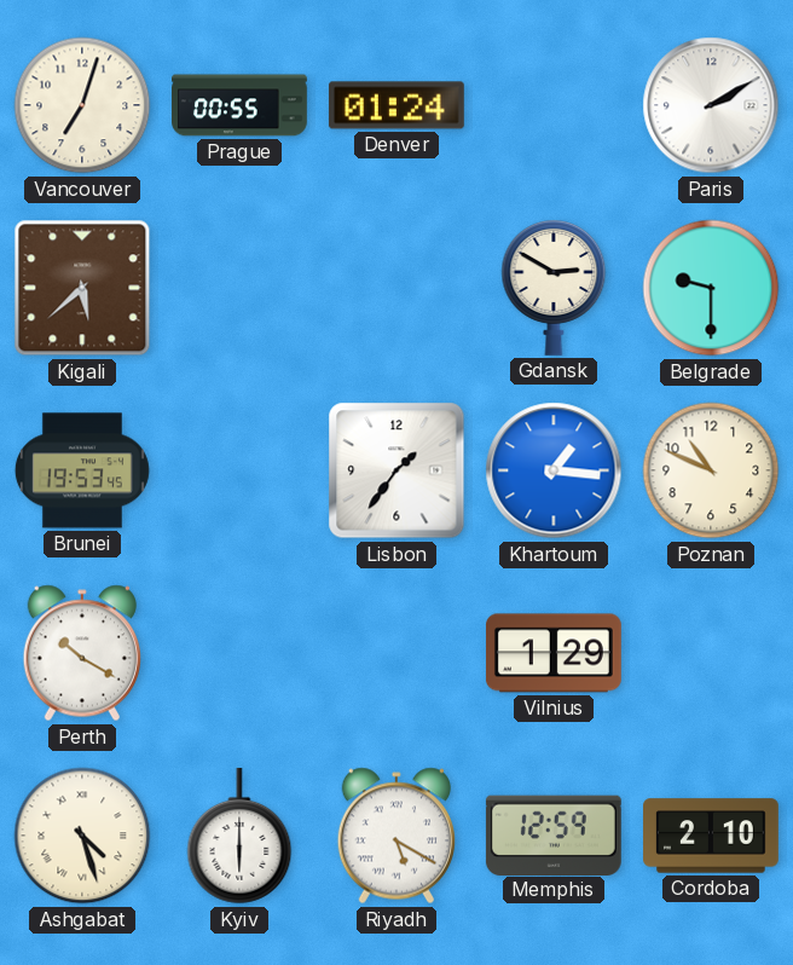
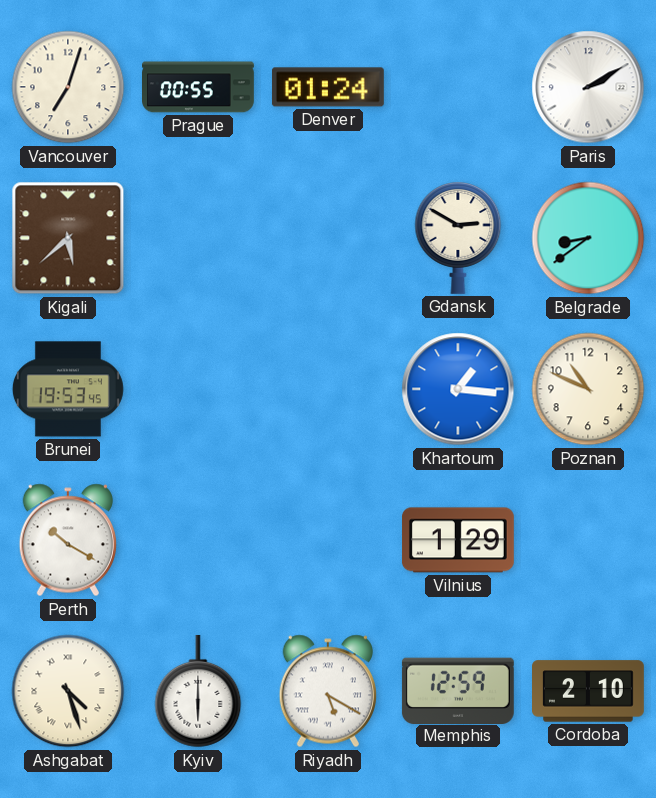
Belgrade: 9:30 -> 8:39 (588, 238)
Lisbon: 1:36 -> none (396, 470)
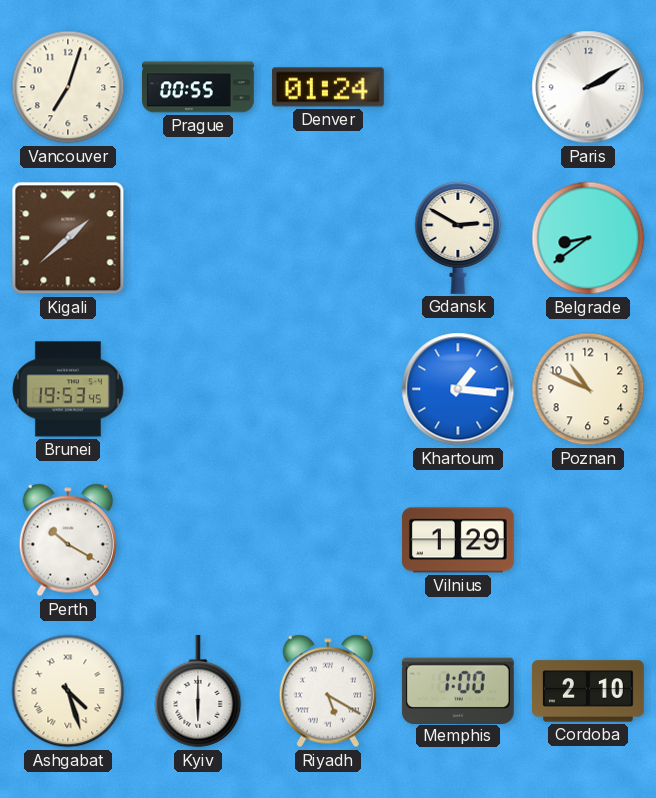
Kigali: 5:38 -> 1:38 (68, 238)
Memphis: 12:59 -> 1:00 (458, 690)
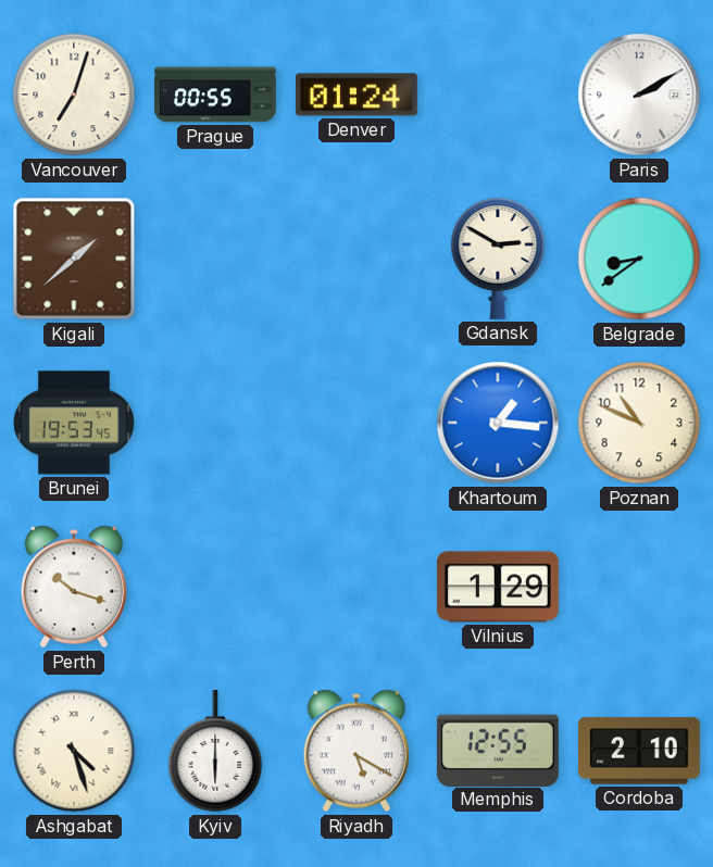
Perth: 10:20 -> 10:18 (73, 587)
Memphis: 1:00 -> 12:55 (498, 750)
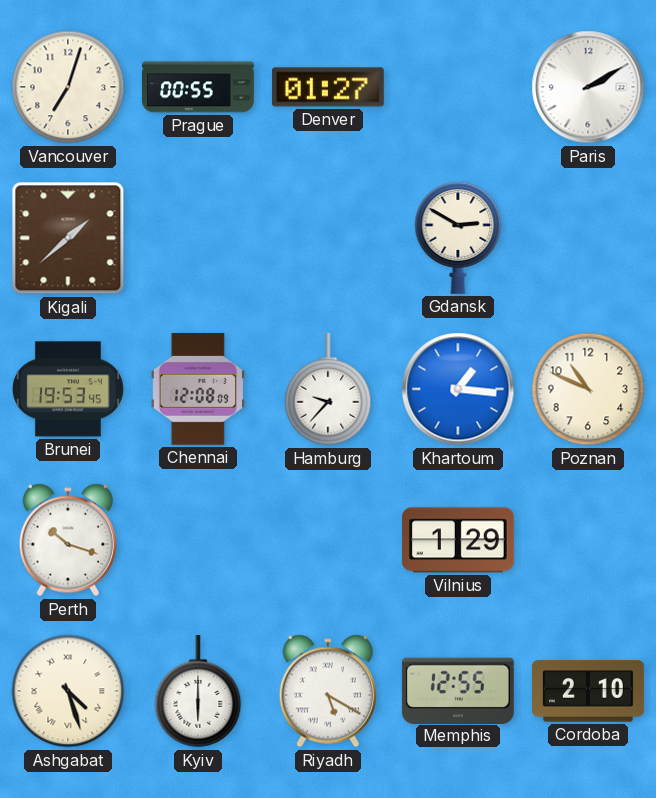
Denver: 01:24 -> 01:27 (328, 87)
Belgrade: 8:39 -> none (639, 259)
Chennai: none -> 12:08 (198, 389)
Hamburg: none -> 9:37 (328, 390)
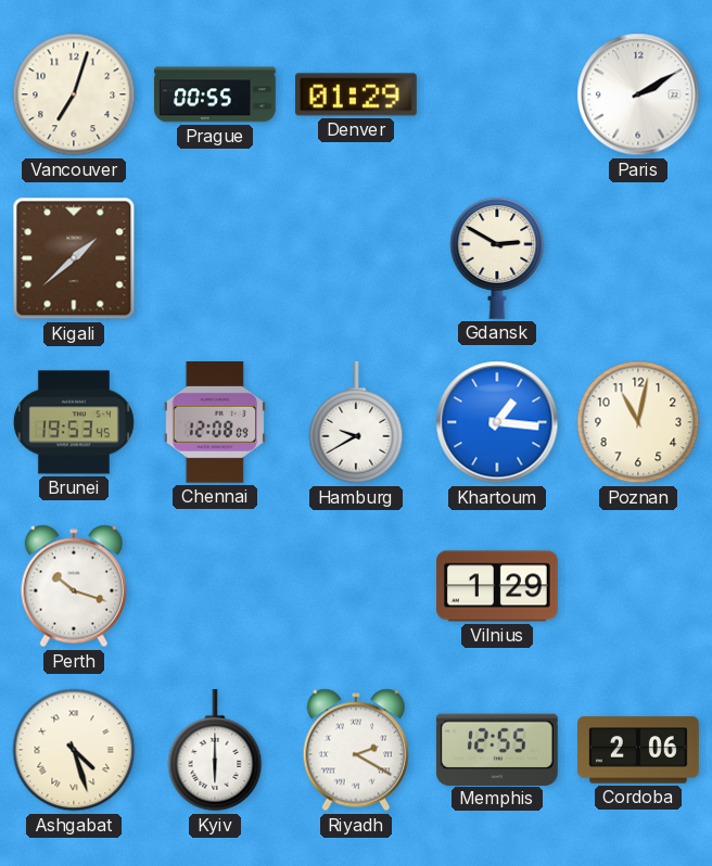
Denver: 01:27 -> 01:29 (356, 94)
Hamburg: 9:37 -> 9:40 (356, 423)
Poznan: 10:49 -> 11:02 (638, 422)
Riyadh: 5:20 -> 2:20 (355, 750)
Cordoba: 2:10 -> 2:06 (639, 750)
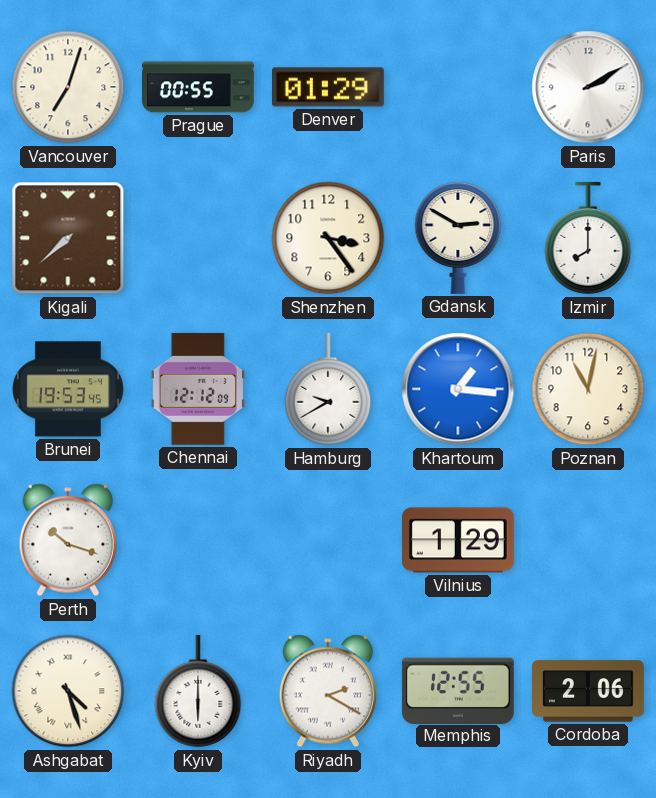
Kigali: 1:38 -> 7:38 (68, 238)
Shenzhen: none -> 3:24 (328, 238)
Izmir: none -> 8:00 (588, 239)
Chennai: 12:08 -> 12:12 (198, 389)
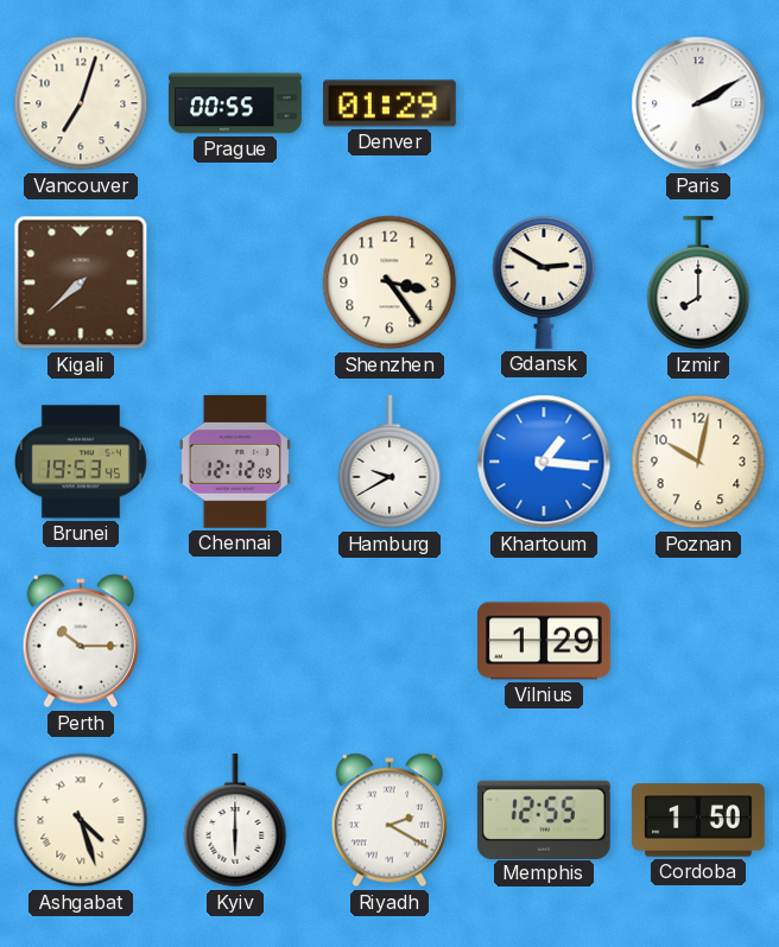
Poznan: 11:02 -> 10:02 (698, 462)
Perth: 10:18 -> 10:15 (80, 641)
Cordoba: 2:06 -> 1:50 (699, 820)
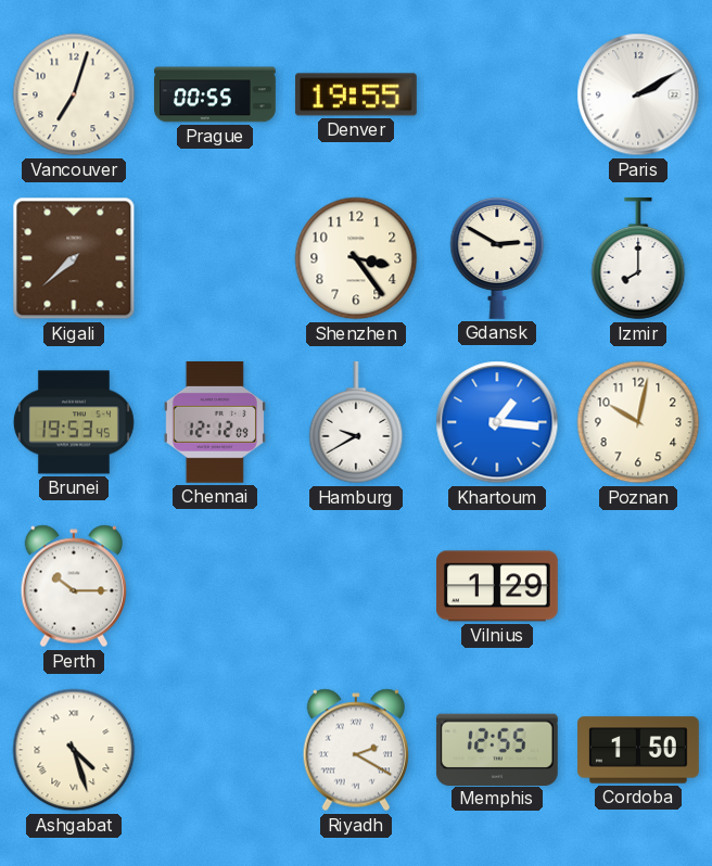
Denver: 01:29 -> 19:55 (356, 94)
Kyiv: 6:00 -> none (235, 821)
